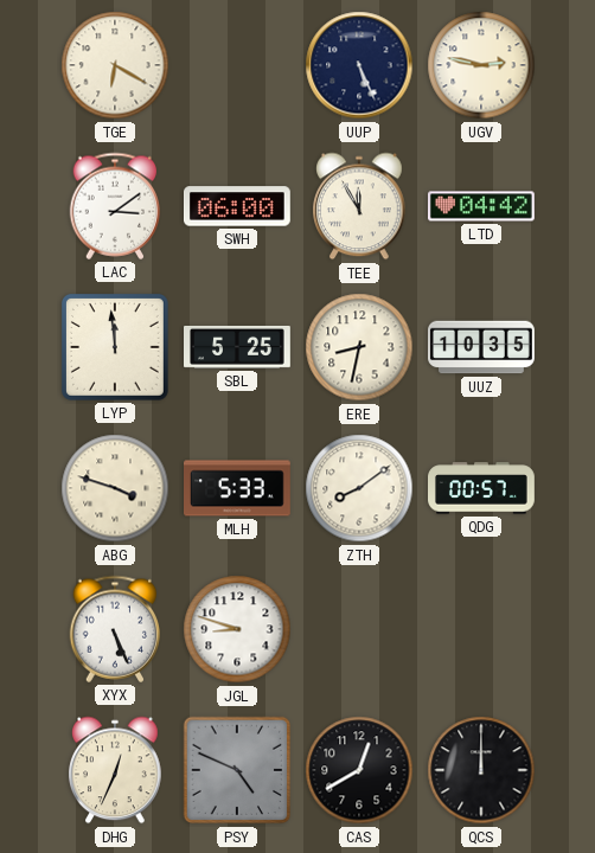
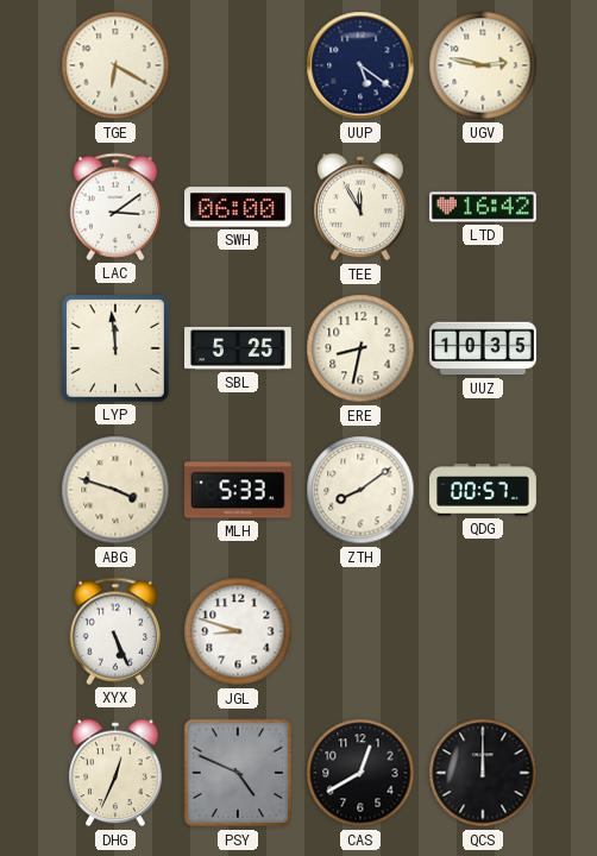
UUP: 5:26 -> 5:21 (360, 65)
LTD: 04:42 -> 16:42 (484, 207)
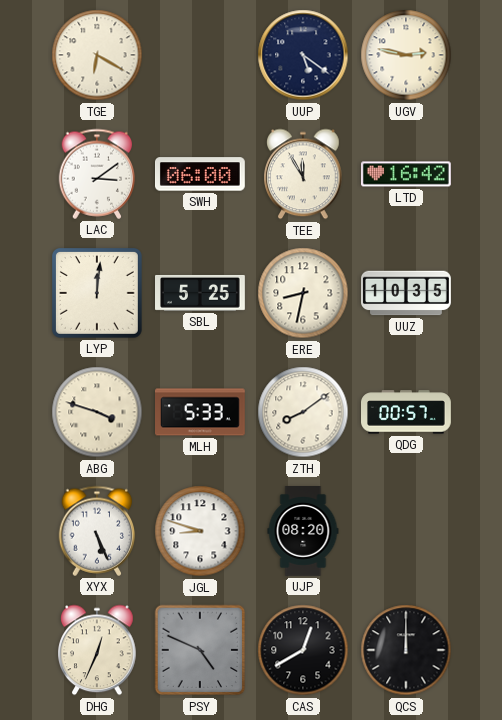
LYP: 11:59 -> 12:01 (97, 293)
UJP: none -> 08:20 (303, 532)
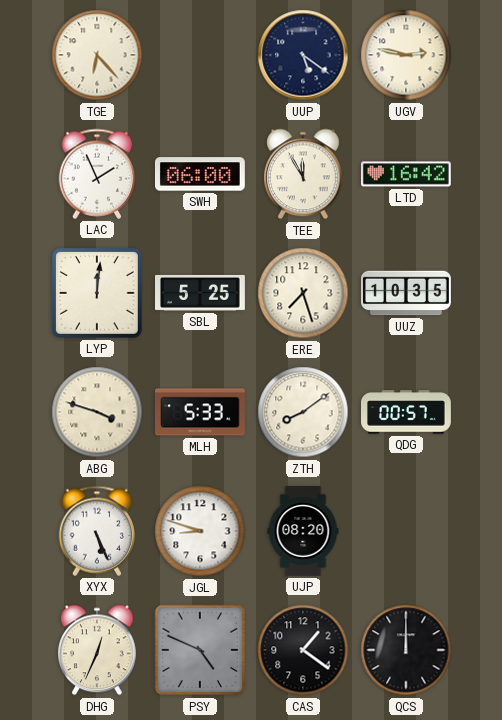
TGE: 6:20 -> 6:23 (97, 55)
LAC: 3:09 -> 1:56 (97, 174)
ERE: 8:32 -> 7:27 (303, 293)
CAS: 12:40 -> 1:21 (303, 650)
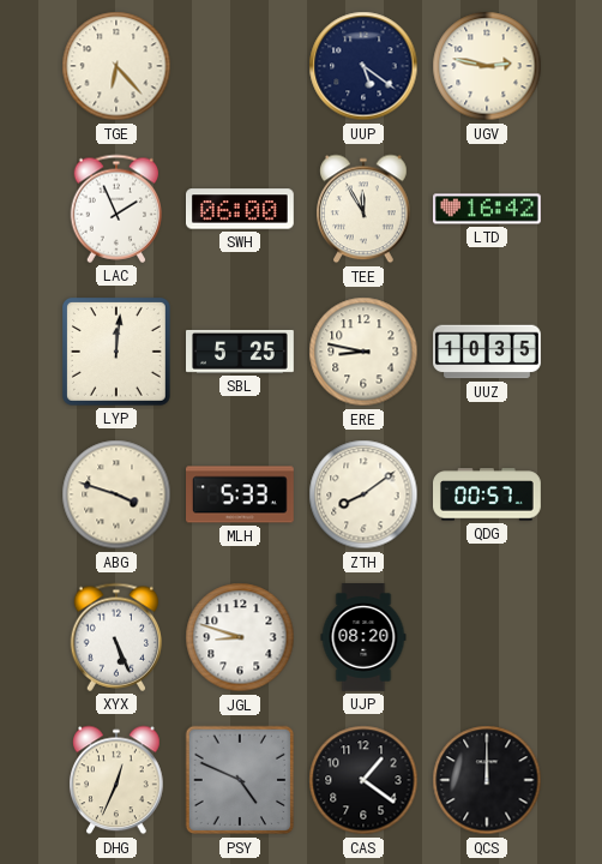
ERE: 7:27 -> 8:47 (363, 352)
